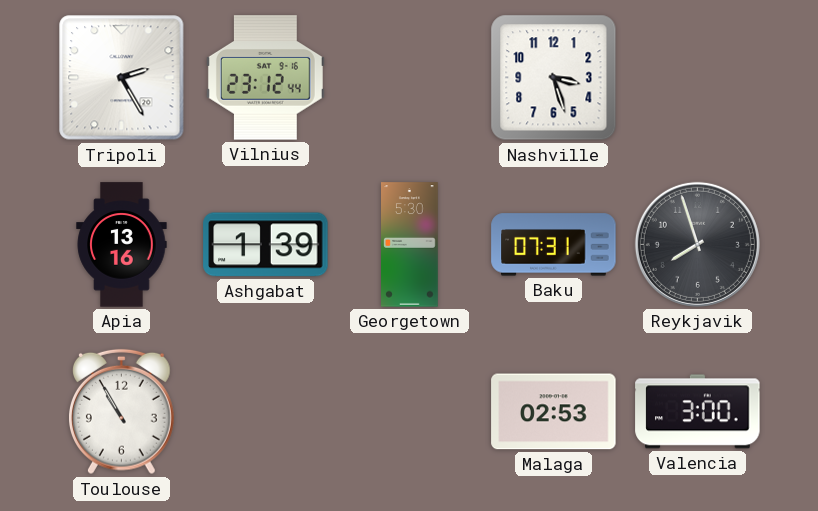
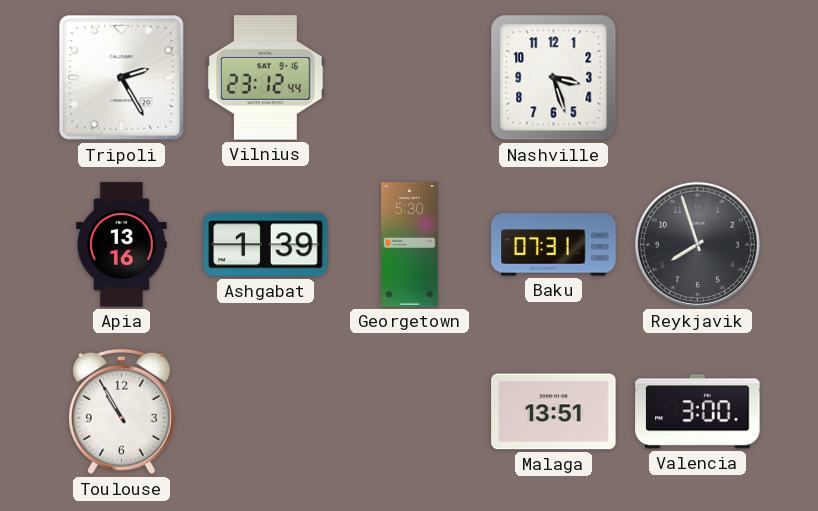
Malaga: 02:53 -> 13:51 (554, 412)
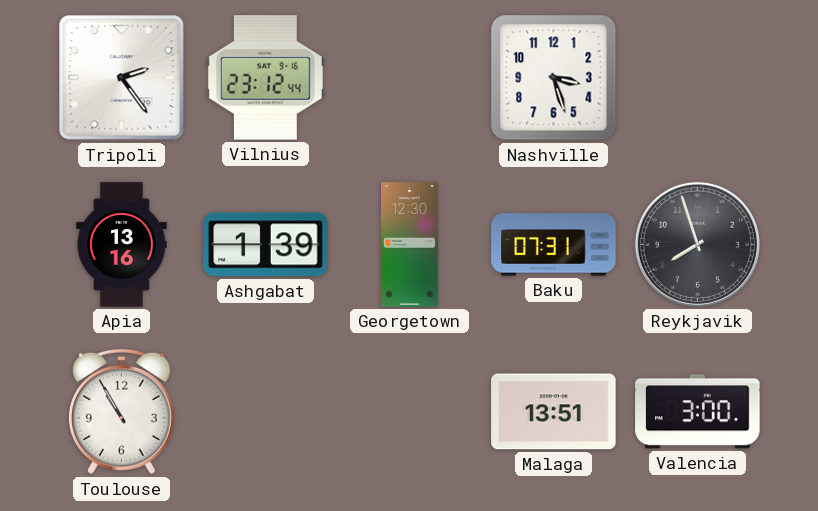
Tripoli: 2:25 -> 2:24 (122, 78)
Georgetown: 5:30 -> 12:30 (410, 245)
